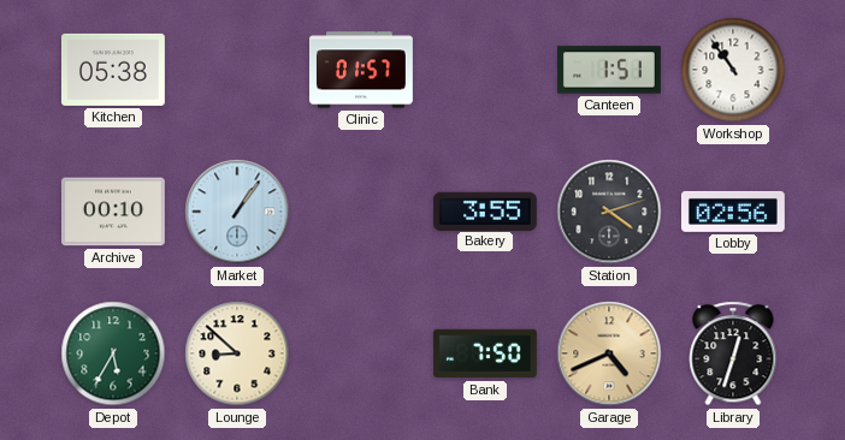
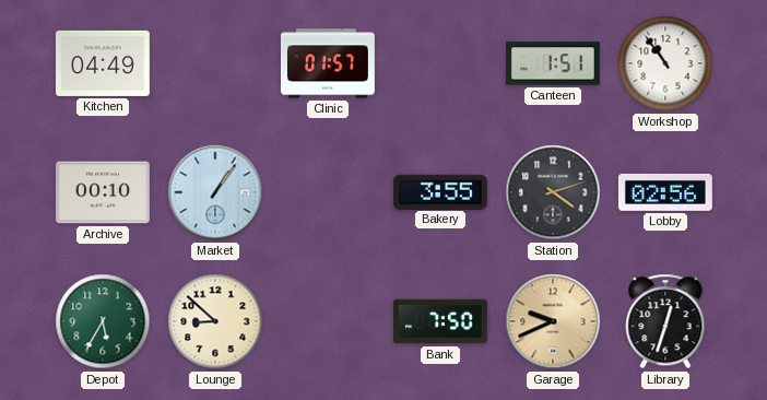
Kitchen: 05:38 -> 04:49 (103, 63)
Garage: 4:41 -> 9:41 (553, 321)
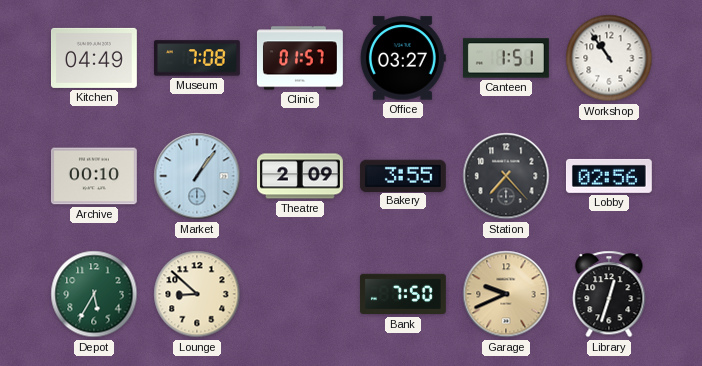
Museum: none -> 7:08 (197, 58)
Office: none -> 03:27 (403, 58)
Theatre: none -> 2:09 (301, 176)
Station: 4:12 -> 7:23 (506, 176)
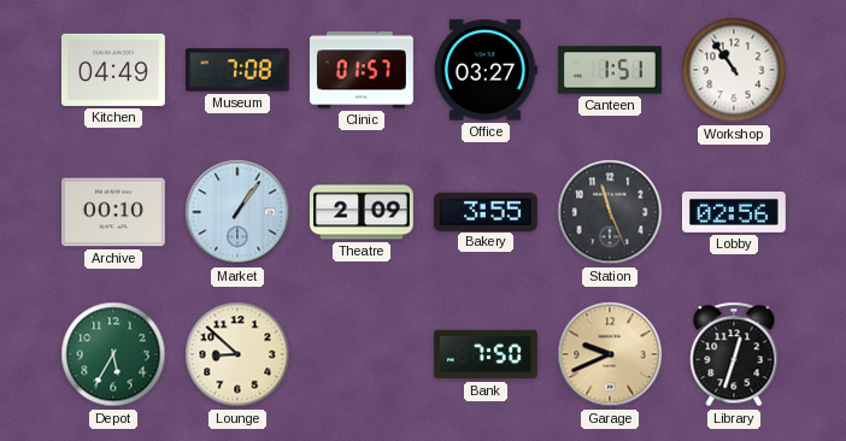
Station: 7:23 -> 11:26 (610, 212)
